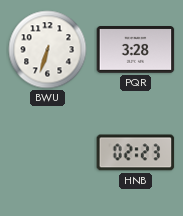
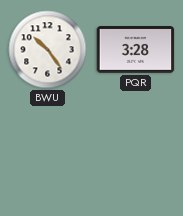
BWU: 6:33 -> 10:24 (48, 50)
HNB: 02:23 -> none (136, 153)
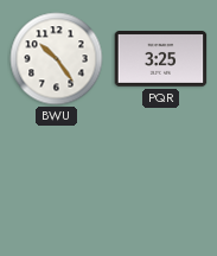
PQR: 3:28 -> 3:25 (161, 59)
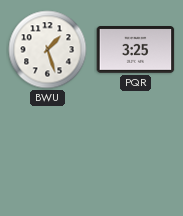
BWU: 10:24 -> 1:27 (48, 50)
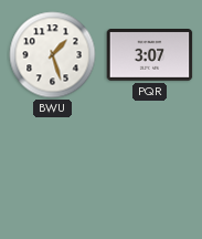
PQR: 3:25 -> 3:07 (150, 55)
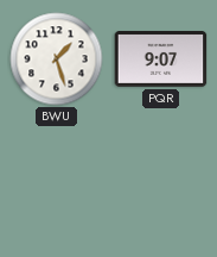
PQR: 3:07 -> 9:07 (161, 59)
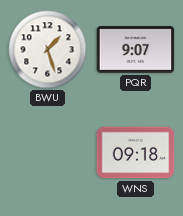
WNS: none -> 09:18 (136, 153)
